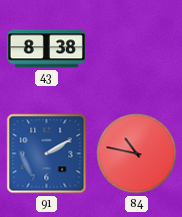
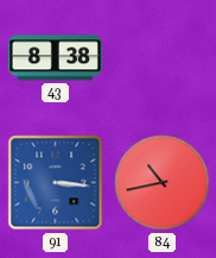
91: 2:10 -> 3:16 (56, 183)
84: 10:47 -> 10:43 (163, 183)
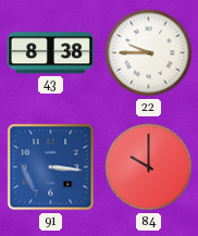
22: none -> 9:45 (149, 53)
84: 10:43 -> 10:00 (149, 167)
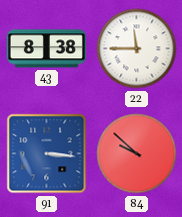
22: 9:45 -> 11:45 (137, 49)
84: 10:00 -> 9:52 (137, 154)
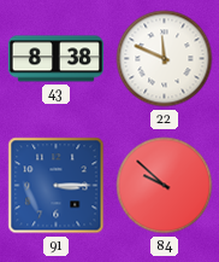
22: 11:45 -> 11:49 (165, 59)
91: 3:16 -> 3:15 (57, 186)
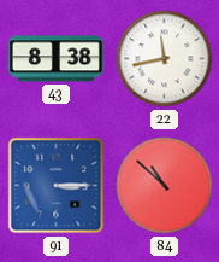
22: 11:49 -> 11:43 (165, 59)
84: 9:52 -> 10:52 (165, 186)
